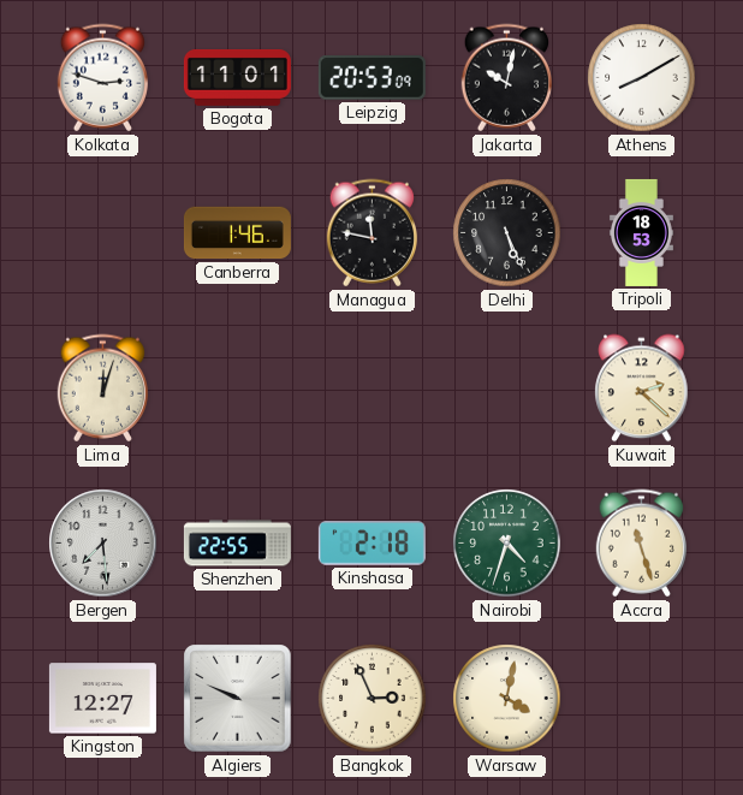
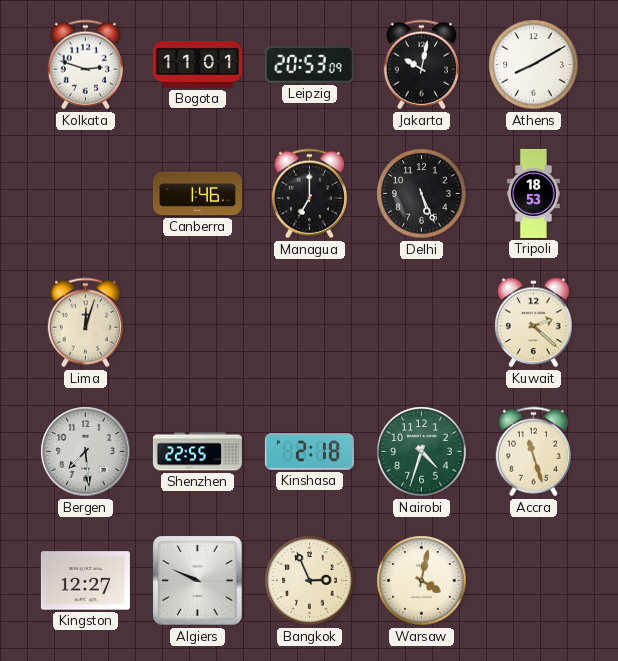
Managua: 11:47 -> 7:00 (309, 194)
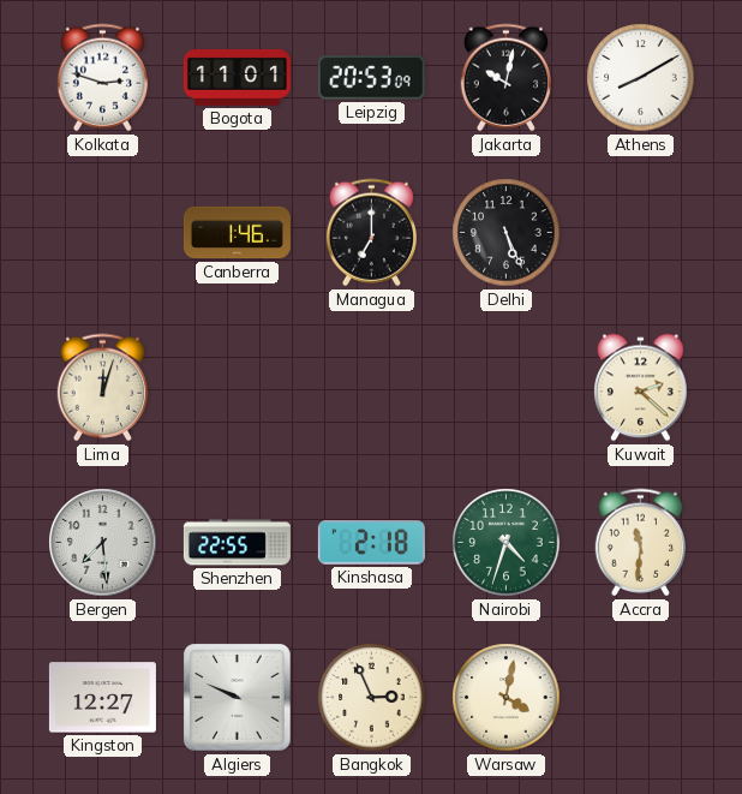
Tripoli: 18:53 -> none (533, 193)
Accra: 11:27 -> 11:31 (640, 543)
